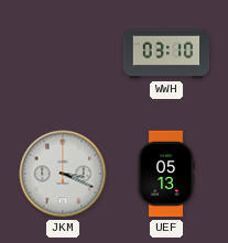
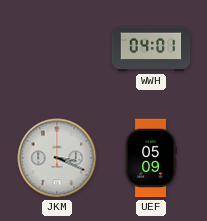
WWH: 03:10 -> 04:01 (151, 49)
UEF: 05:13 -> 05:09 (151, 158)
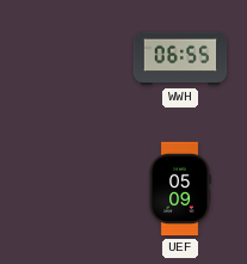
WWH: 04:01 -> 06:55 (180, 59)
JKM: 3:19 -> none (57, 158)
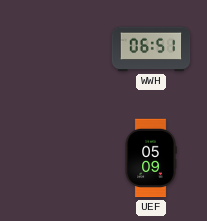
WWH: 06:55 -> 06:51 (151, 49)
